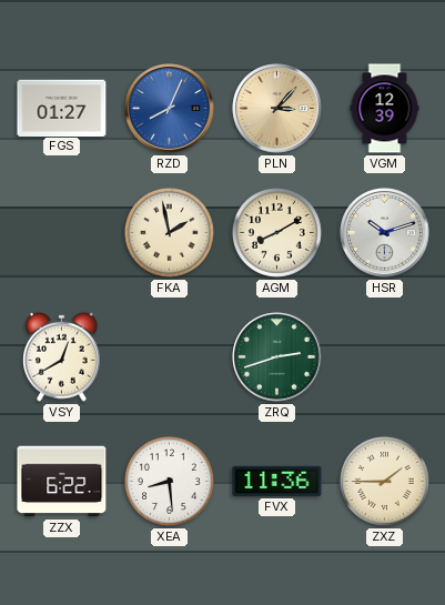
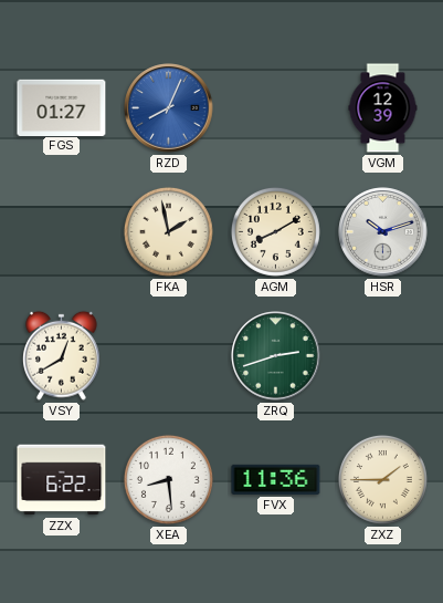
PLN: 3:07 -> none (277, 109)
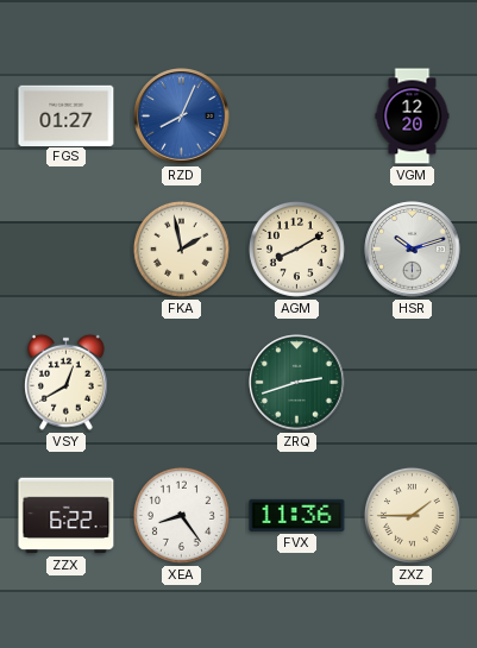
VGM: 12:39 -> 12:20 (413, 117)
XEA: 8:29 -> 8:24 (181, 515)
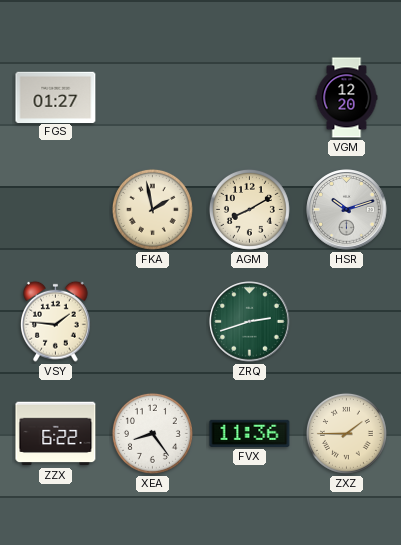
RZD: 8:04 -> none (182, 117)
VSY: 12:40 -> 1:46 (56, 321)
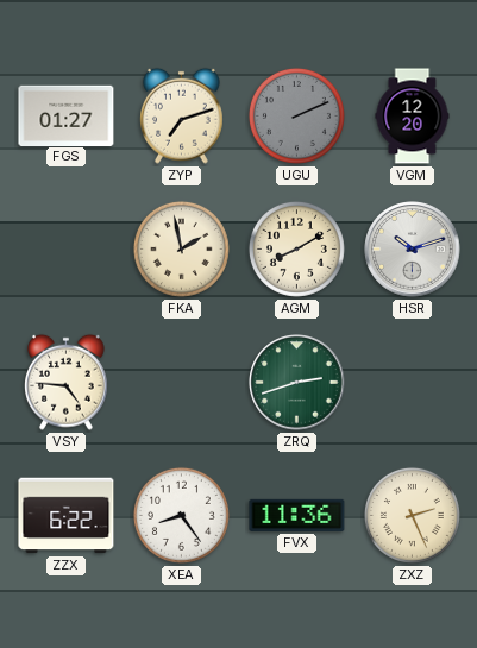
ZYP: none -> 7:12 (182, 115)
UGU: none -> 2:11 (296, 115)
VSY: 1:46 -> 4:46 (67, 382)
ZXZ: 1:45 -> 2:26 (412, 515)
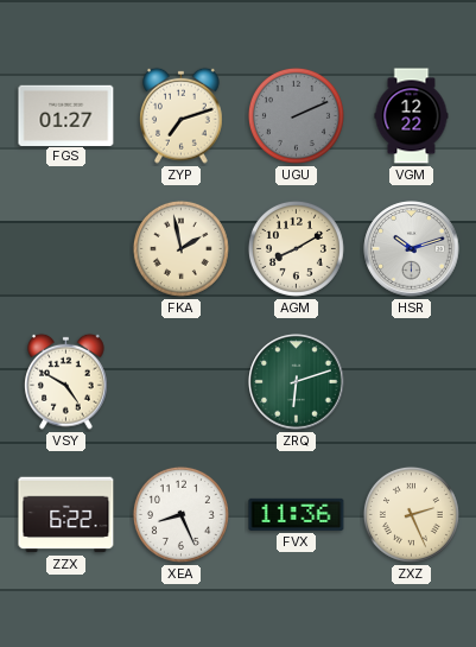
VGM: 12:20 -> 12:22 (412, 116)
VSY: 4:46 -> 4:50 (66, 381)
ZRQ: 2:42 -> 6:12 (297, 382)
XEA: 8:24 -> 8:26 (180, 514)
